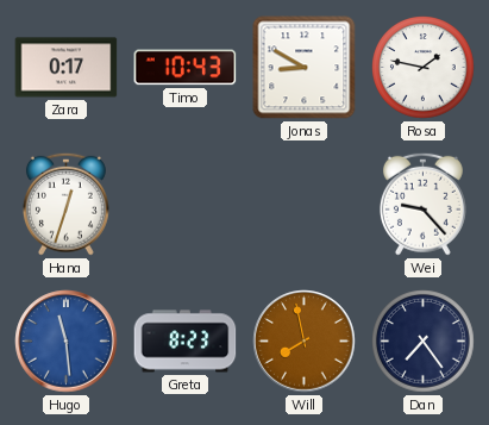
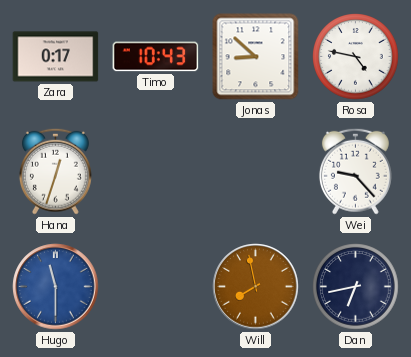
Jonas: 8:50 -> 8:52 (256, 57)
Rosa: 1:47 -> 4:47 (356, 57)
Hugo: 11:29 -> 11:30 (56, 287)
Greta: 8:23 -> none (186, 342)
Dan: 7:24 -> 6:43 (356, 287)
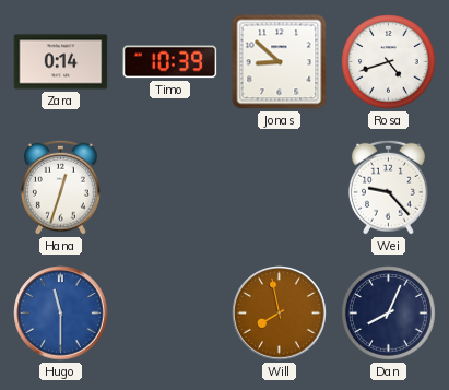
Zara: 0:17 -> 0:14 (61, 62)
Timo: 10:43 -> 10:39 (170, 62)
Rosa: 4:47 -> 4:42 (389, 62)
Dan: 6:43 -> 8:04 (389, 314)
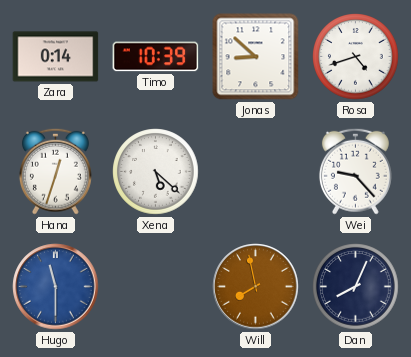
Xena: none -> 5:22 (156, 172)
